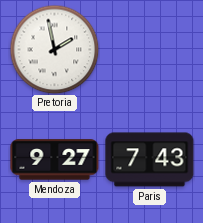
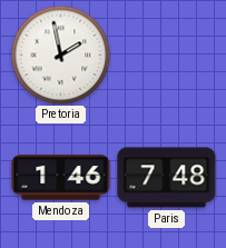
Mendoza: 9:27 -> 1:46 (61, 178)
Paris: 7:43 -> 7:48 (167, 178)
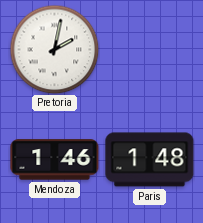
Pretoria: 1:58 -> 2:02 (54, 49)
Paris: 7:48 -> 1:48 (150, 160)
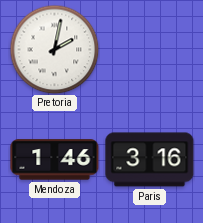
Paris: 1:48 -> 3:16 (150, 160)
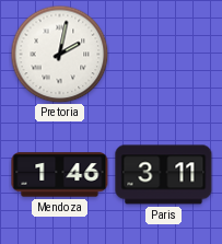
Paris: 3:16 -> 3:11 (164, 175)
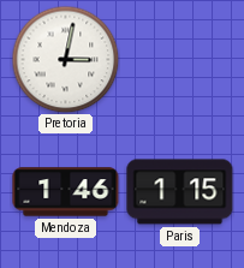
Pretoria: 2:02 -> 3:02 (65, 59)
Paris: 3:11 -> 1:15 (180, 192)
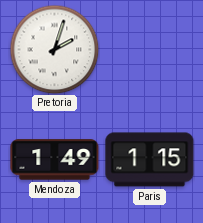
Pretoria: 3:02 -> 2:03 (54, 49)
Mendoza: 1:46 -> 1:49 (55, 160)
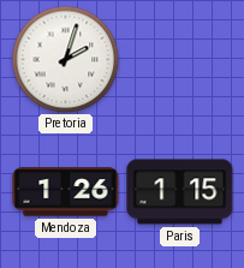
Mendoza: 1:49 -> 1:26 (66, 192)
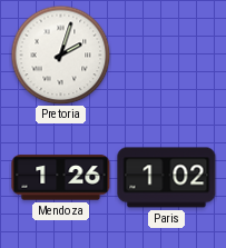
Paris: 1:15 -> 1:02 (167, 178)
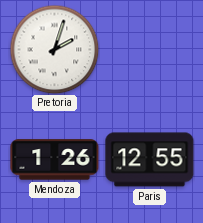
Paris: 1:02 -> 12:55 (150, 160)
